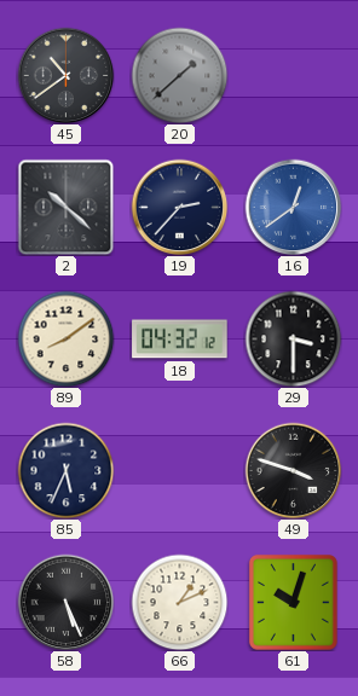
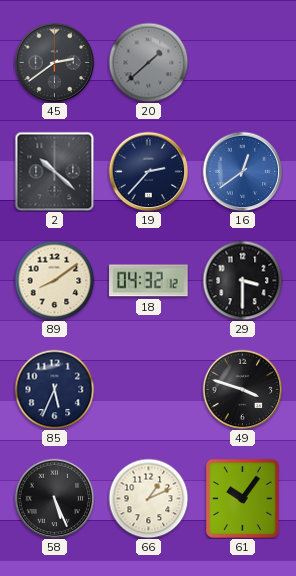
45: 10:39 -> 2:39 (54, 62)
61: 10:03 -> 10:06 (242, 498)
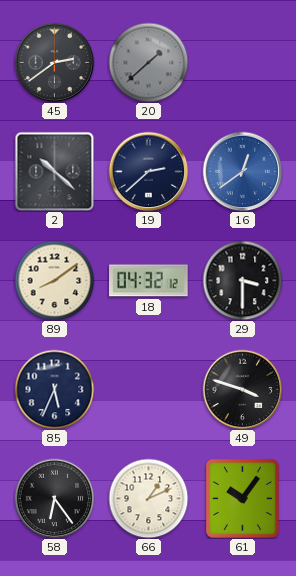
19: 2:37 -> 2:38 (148, 171)
58: 5:26 -> 6:24 (54, 498)
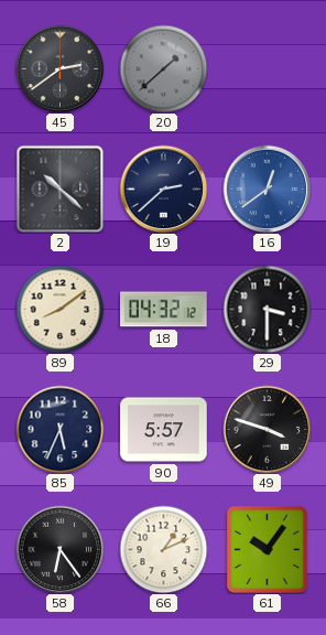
90: none -> 5:57 (164, 430)
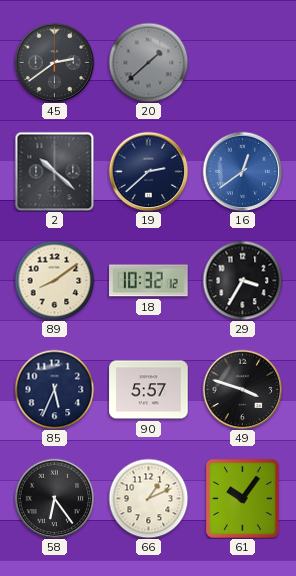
18: 04:32 -> 10:32 (149, 281)
29: 3:30 -> 3:35 (242, 280)
